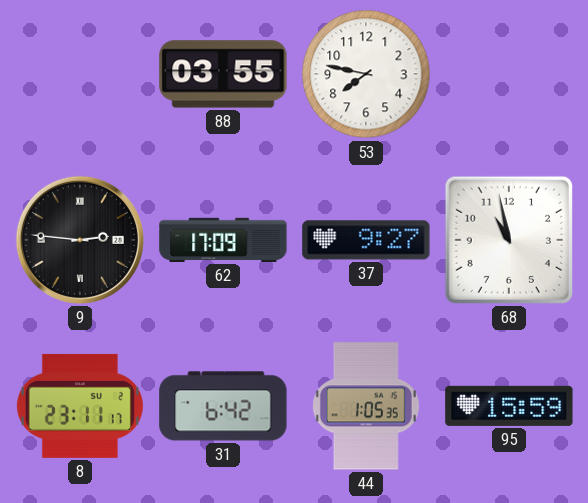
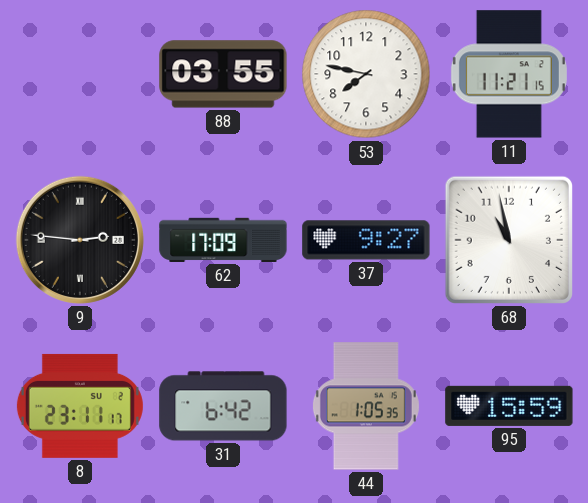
11: none -> 11:21 (509, 74)
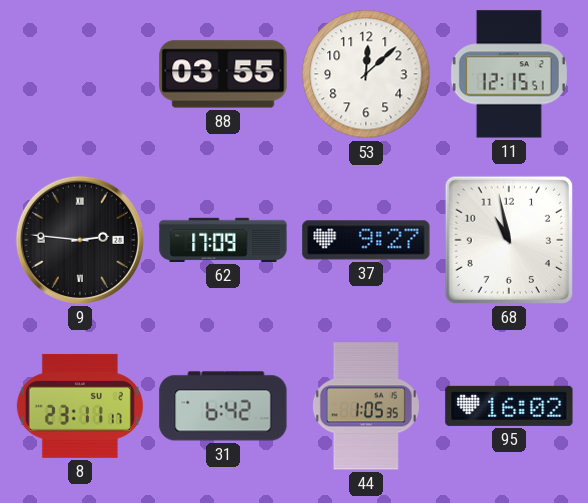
53: 7:47 -> 12:08 (366, 74)
11: 11:21 -> 12:15 (509, 74)
95: 15:59 -> 16:02 (509, 406)
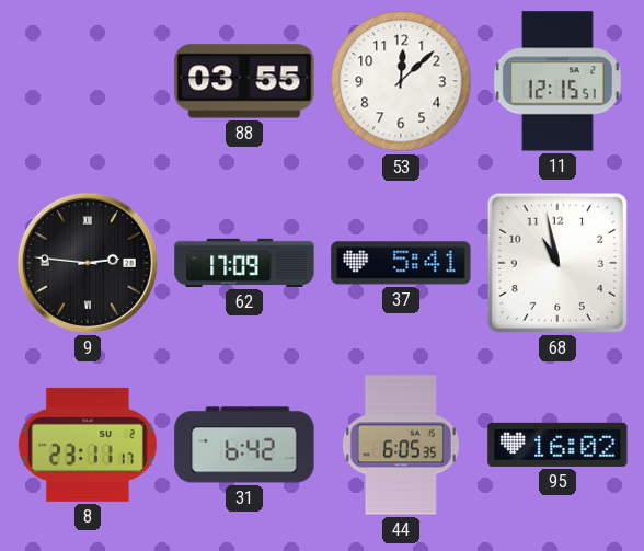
37: 9:27 -> 5:41 (401, 263)
44: 1:05 -> 6:05 (401, 445)
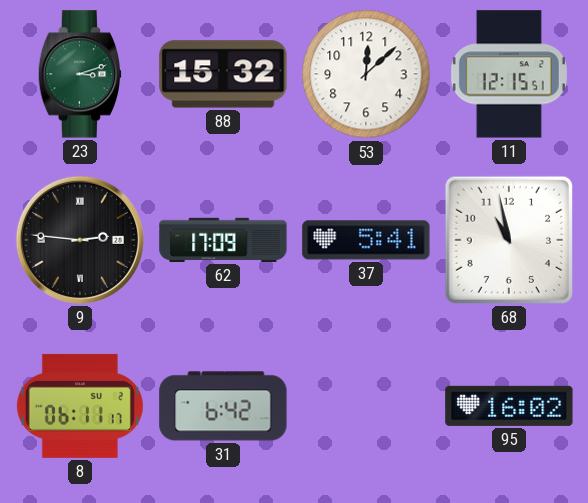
23: none -> 3:12 (79, 74)
88: 03:55 -> 15:32 (223, 74)
8: 23:11 -> 06:11 (80, 406)
44: 6:05 -> none (401, 445)
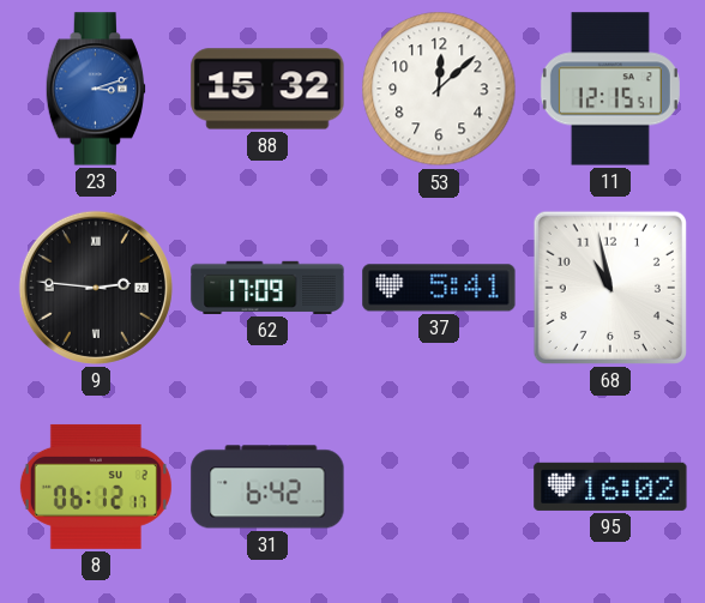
23 dial: green -> blue (95, 89)
8: 06:11 -> 06:12 (96, 487)
